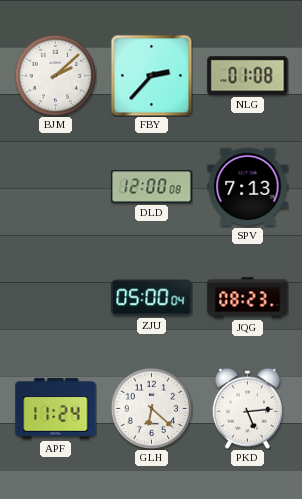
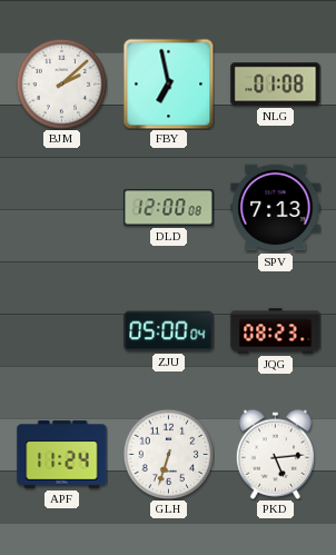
FBY: 2:37 -> 6:58 (168, 83)
GLH: 6:22 -> 6:33 (168, 454)
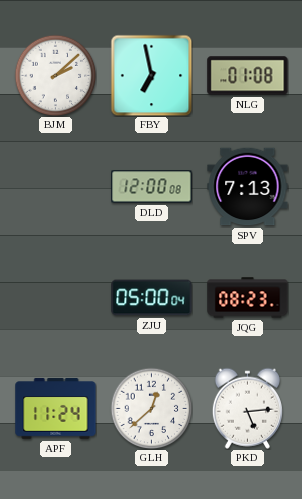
GLH: 6:33 -> 12:38 (151, 408)
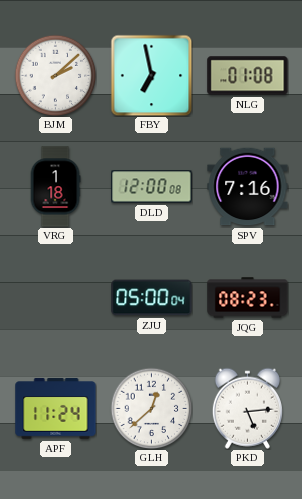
VRG: none -> 1:18 (55, 187)
SPV: 7:13 -> 7:16 (248, 187)
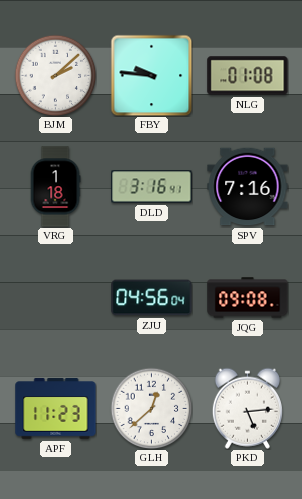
FBY: 6:58 -> 9:46 (151, 75)
DLD: 12:00 -> 3:16 (152, 187)
ZJU: 05:00 -> 04:56 (152, 298)
JQG: 08:23 -> 09:08 (248, 298)
APF: 11:24 -> 11:23 (56, 409)
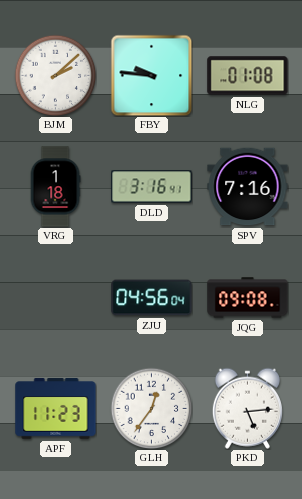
GLH: 12:38 -> 12:36 (151, 408)
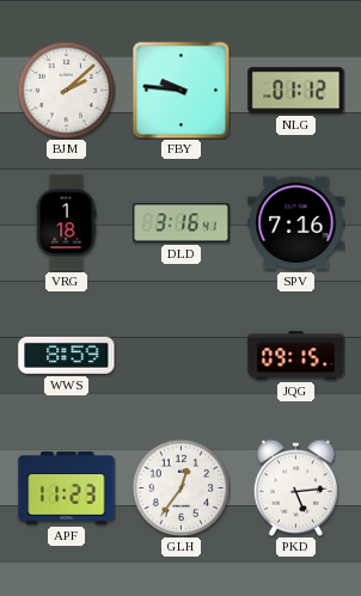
NLG: 01:08 -> 01:12 (296, 91)
WWS: none -> 8:59 (67, 355)
ZJU: 04:56 -> none (152, 298)
JQG: 09:08 -> 09:15 (296, 356)
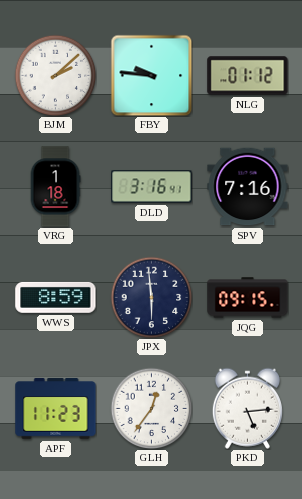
JPX: none -> 5:59 (151, 297)
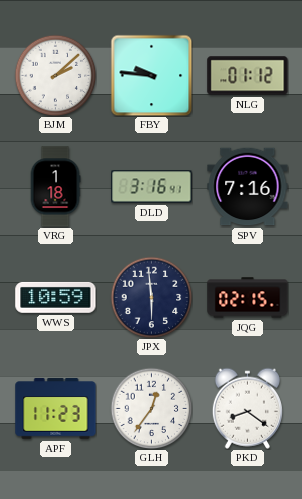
WWS: 8:59 -> 10:59 (56, 297)
JQG: 09:15 -> 02:15 (248, 298)
PKD: 5:14 -> 8:21 (247, 408)
